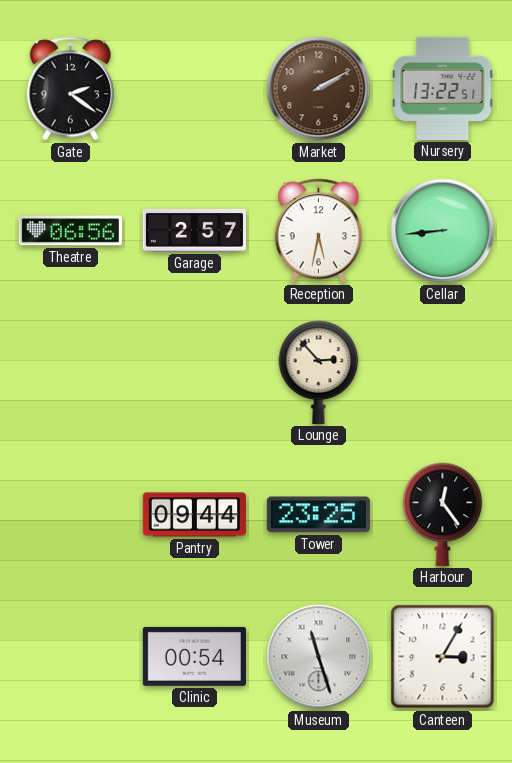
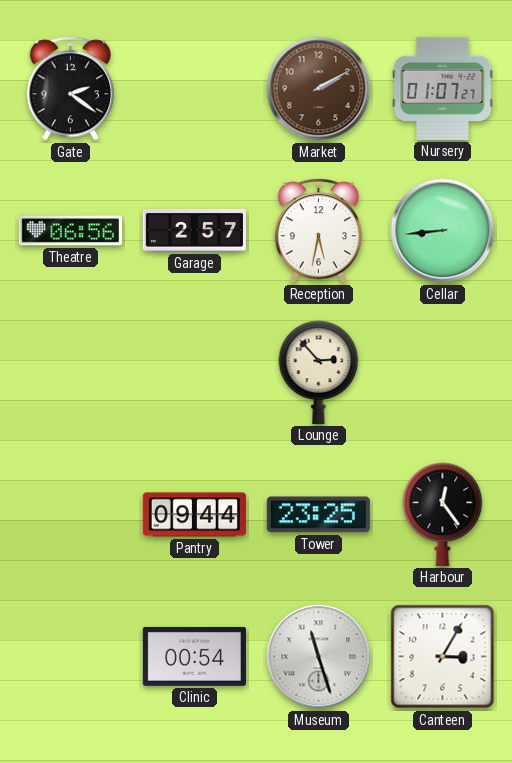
Nursery: 13:22 -> 01:07 (443, 88)
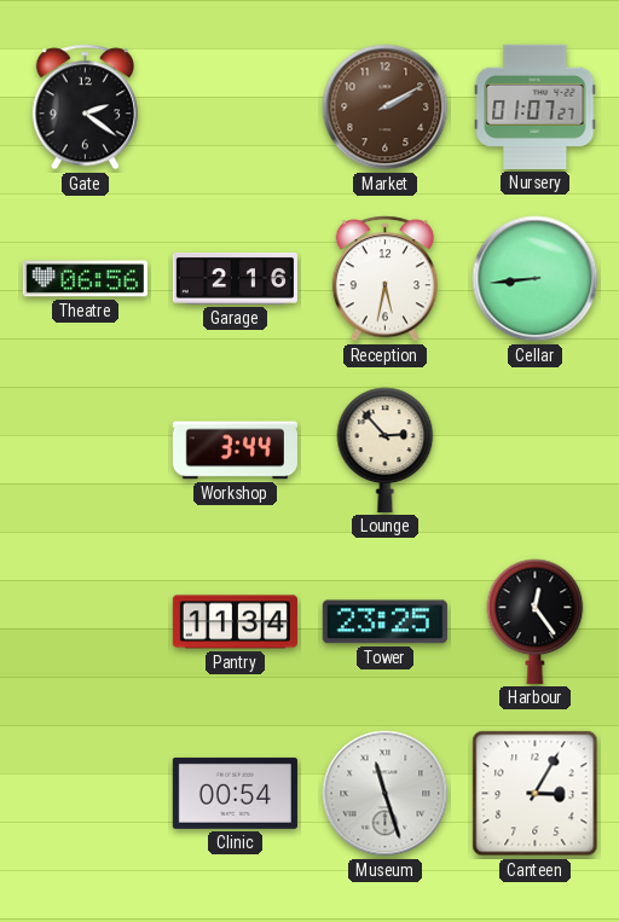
Garage: 2:57 -> 2:16 (235, 278)
Workshop: none -> 3:44 (235, 451)
Pantry: 09:44 -> 11:34 (235, 622)
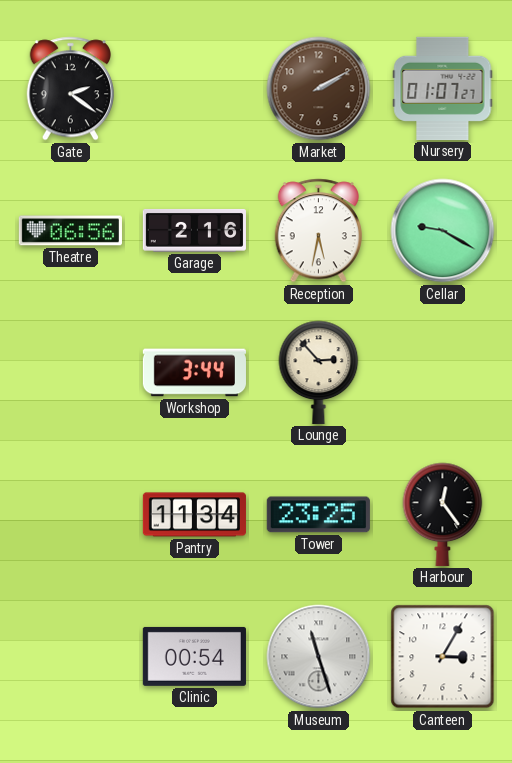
Cellar: 8:44 -> 9:20 (443, 231)
